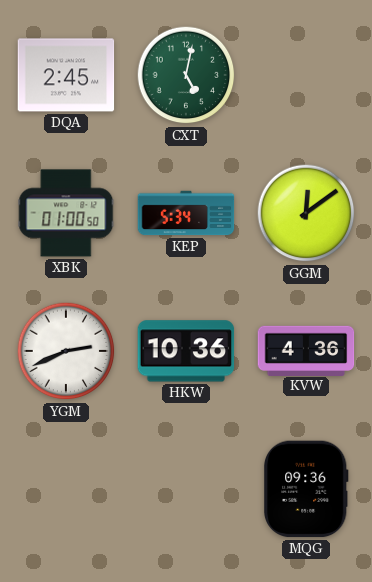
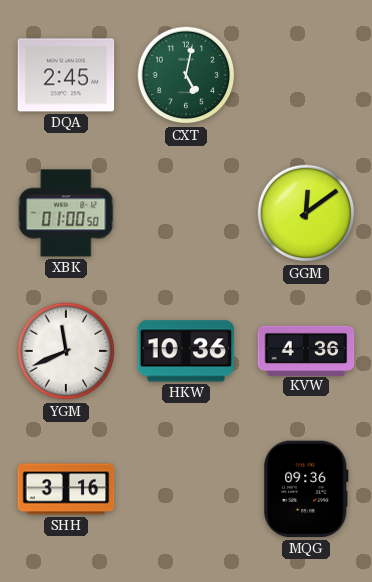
KEP: 5:34 -> none (186, 213)
YGM: 2:41 -> 11:41 (66, 351)
SHH: none -> 3:16 (66, 489)
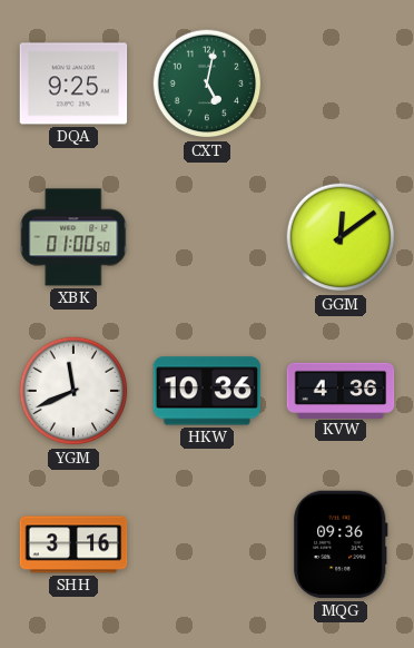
DQA: 2:45 -> 9:25 (73, 84)
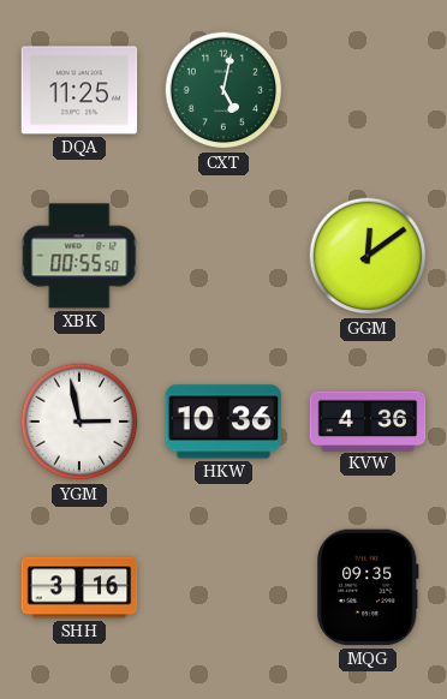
DQA: 9:25 -> 11:25 (79, 90)
XBK: 01:00 -> 00:55 (79, 256)
YGM: 11:41 -> 2:58 (79, 422)
MQG: 09:36 -> 09:35 (369, 587)
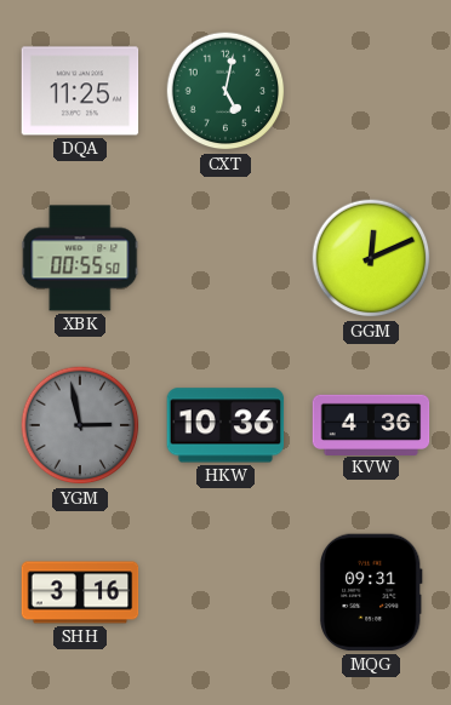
GGM: 12:09 -> 12:11 (371, 258)
YGM dial: white -> grey (80, 425)
MQG: 09:35 -> 09:31 (372, 592)
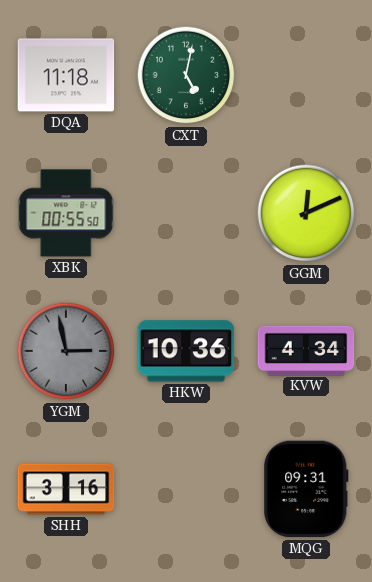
DQA: 11:25 -> 11:18 (66, 75)
KVW: 4:36 -> 4:34 (306, 350)
